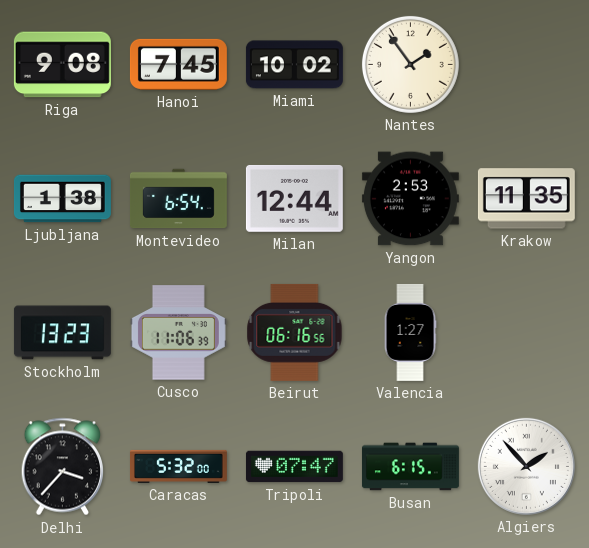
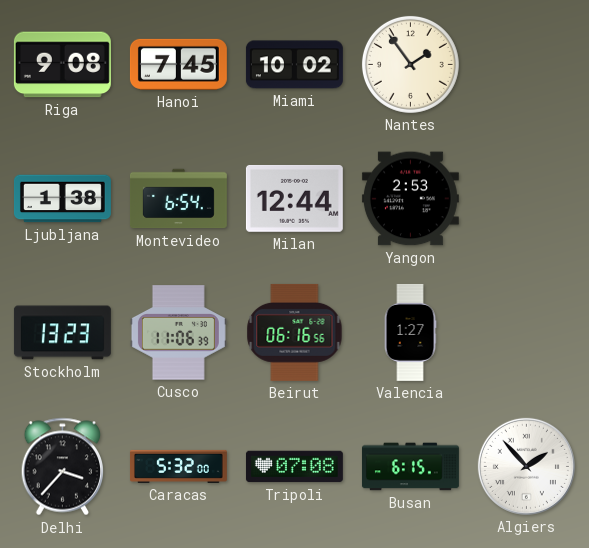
Krakow: 11:35 -> none (526, 199)
Tripoli: 07:47 -> 07:08 (294, 467)
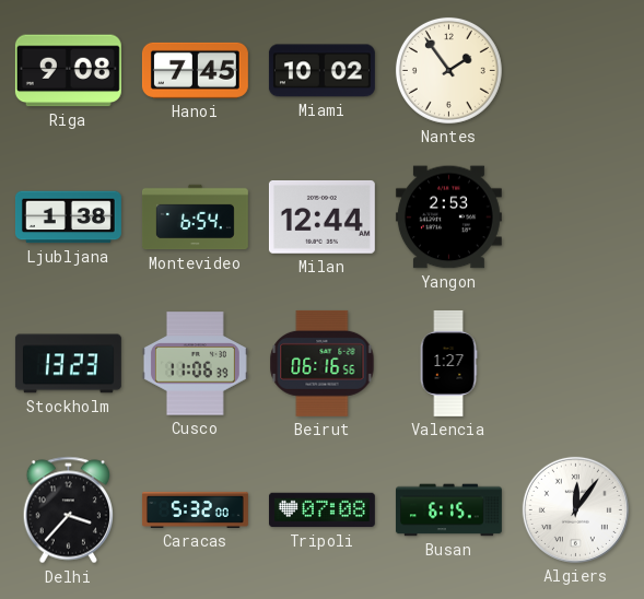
Algiers: 1:53 -> 12:06 (575, 509)
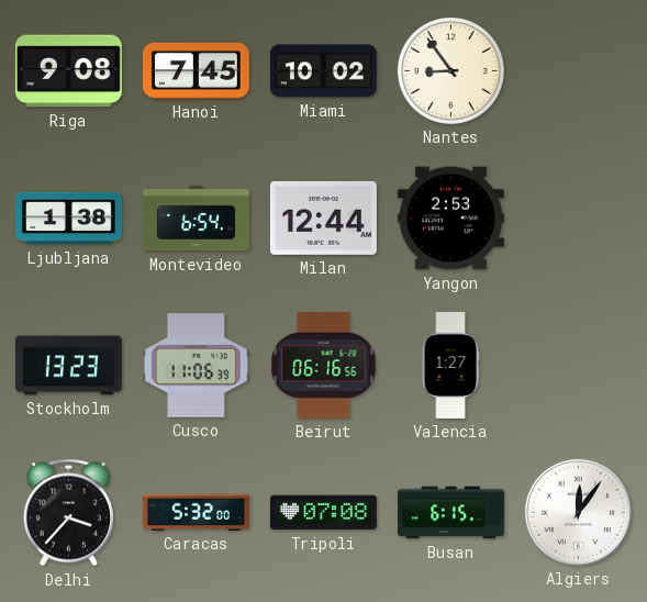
Nantes: 1:54 -> 8:54 (450, 70)
